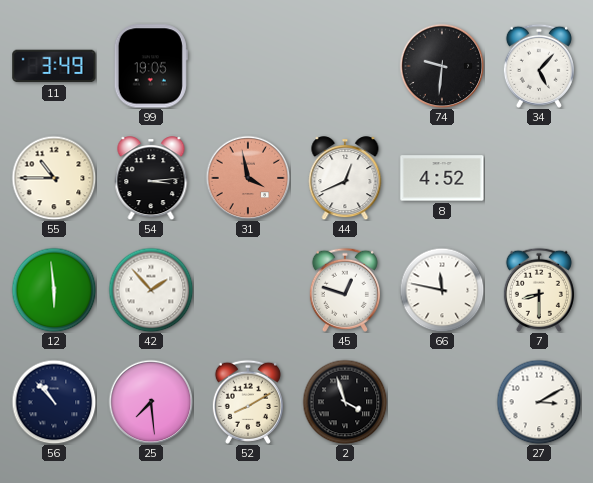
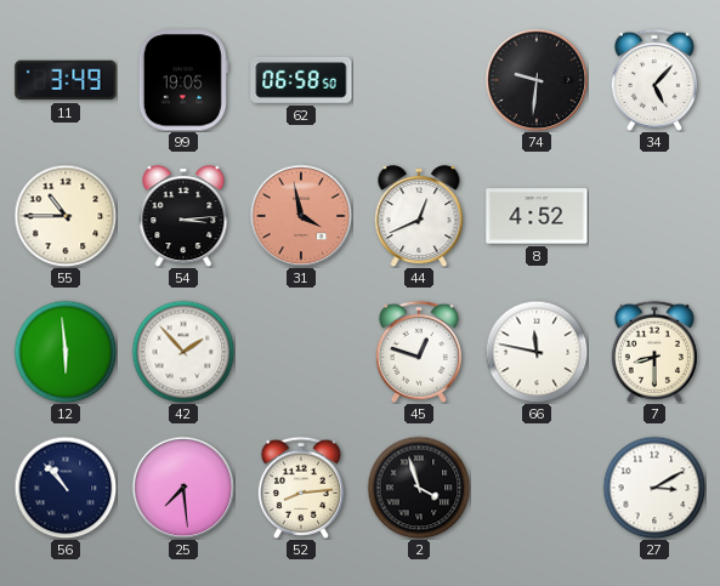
62: none -> 06:58 (301, 80)
52: 8:10 -> 8:14 (301, 488)
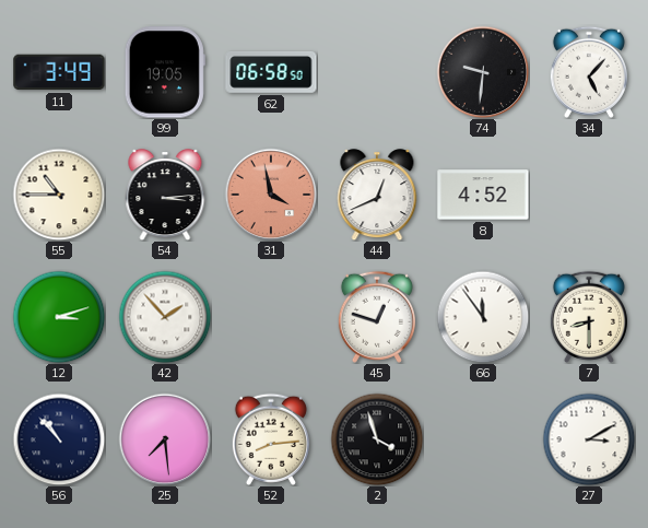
12: 5:59 -> 3:12 (59, 317)
66: 11:47 -> 11:54 (483, 317)
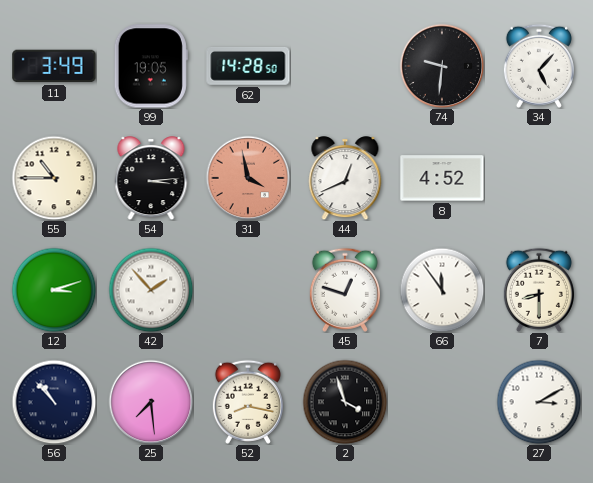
62: 06:58 -> 14:28 (248, 66)
52: 8:14 -> 8:17 (248, 402)
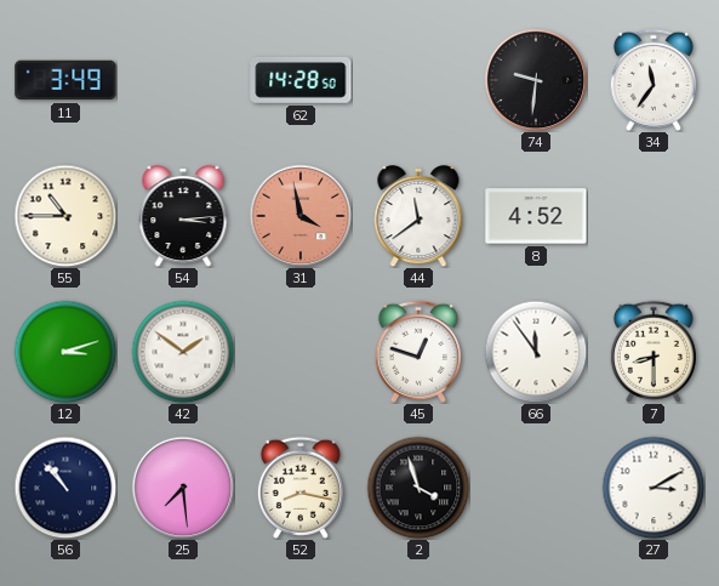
99: 19:05 -> none (151, 66)
34: 5:07 -> 11:36 (654, 80)
44: 12:41 -> 11:39 (418, 216)
42: 1:53 -> 1:51 (183, 352)
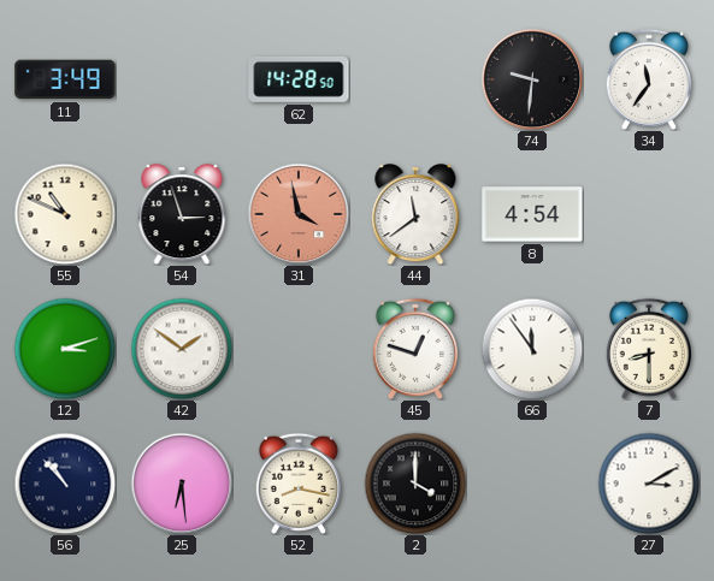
55: 10:45 -> 10:49 (65, 214)
54: 3:14 -> 2:57 (182, 214)
8: 4:52 -> 4:54 (532, 214)
25: 7:29 -> 6:29 (182, 484)
2: 3:57 -> 4:00 (415, 484)
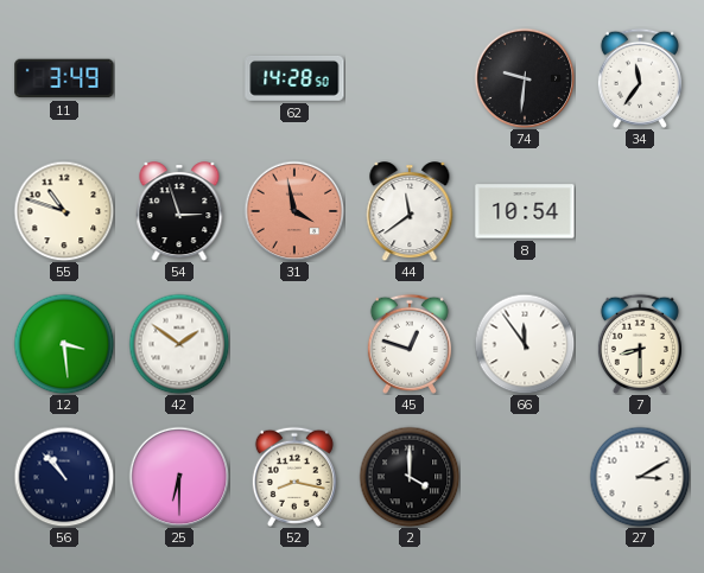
55: 10:49 -> 10:48 (64, 211)
8: 4:54 -> 10:54 (525, 211)
12: 3:12 -> 3:29 (64, 344)
25: 6:29 -> 6:30 (179, 477)
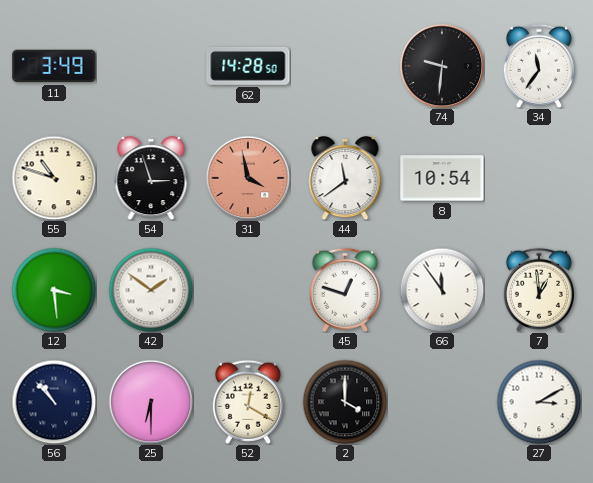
7: 8:30 -> 12:59 (539, 290)
52: 8:17 -> 12:20 (248, 402)
